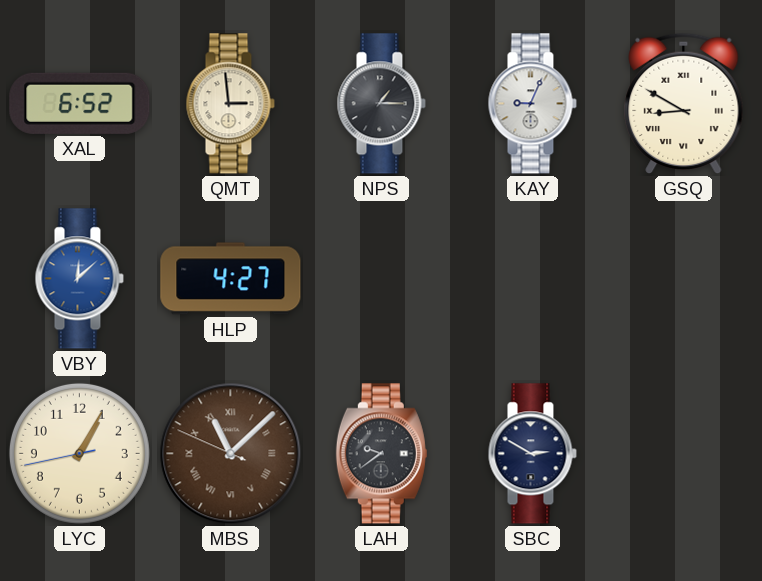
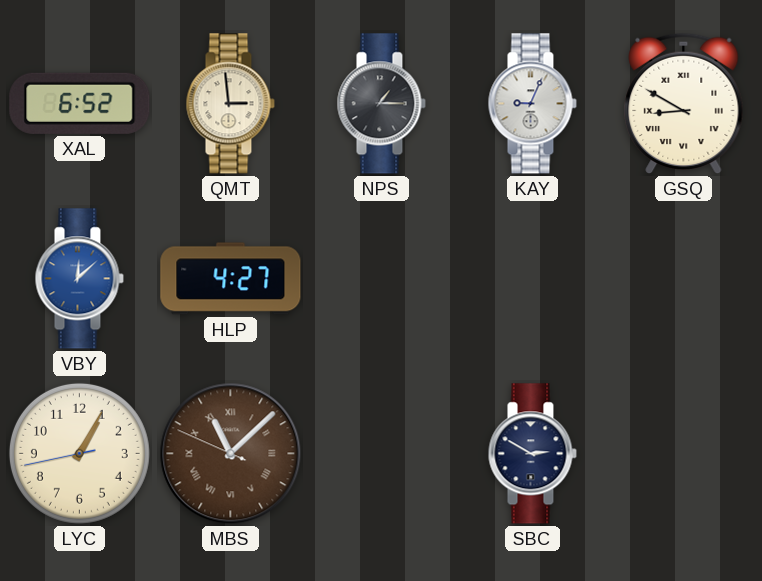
LAH: 9:39 -> none (381, 454)
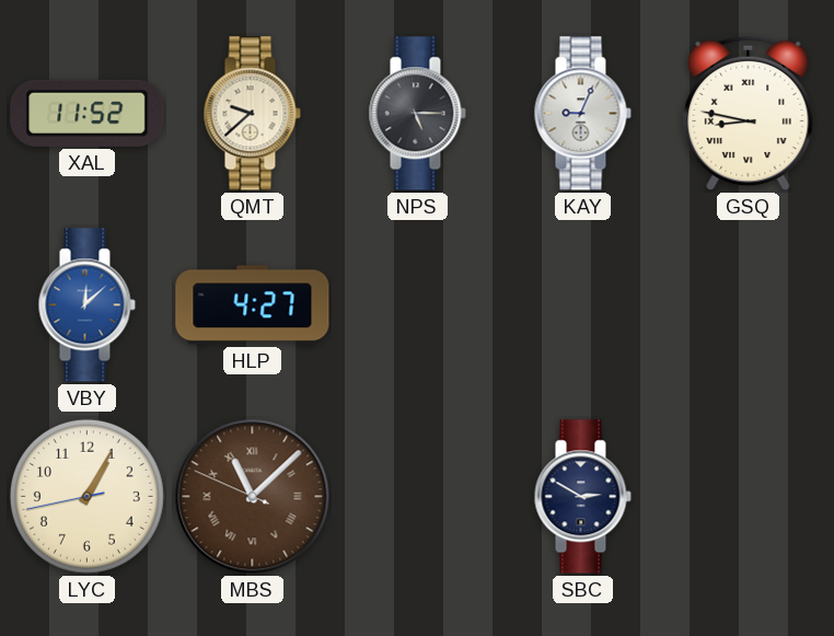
XAL: 6:52 -> 11:52 (88, 113)
QMT: 2:59 -> 9:38 (252, 114)
NPS: 1:15 -> 5:15 (417, 114)
GSQ: 8:50 -> 8:47 (749, 114)
